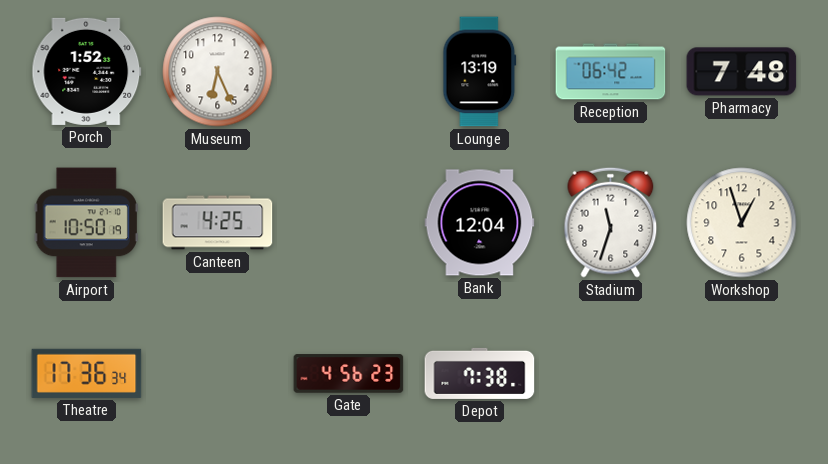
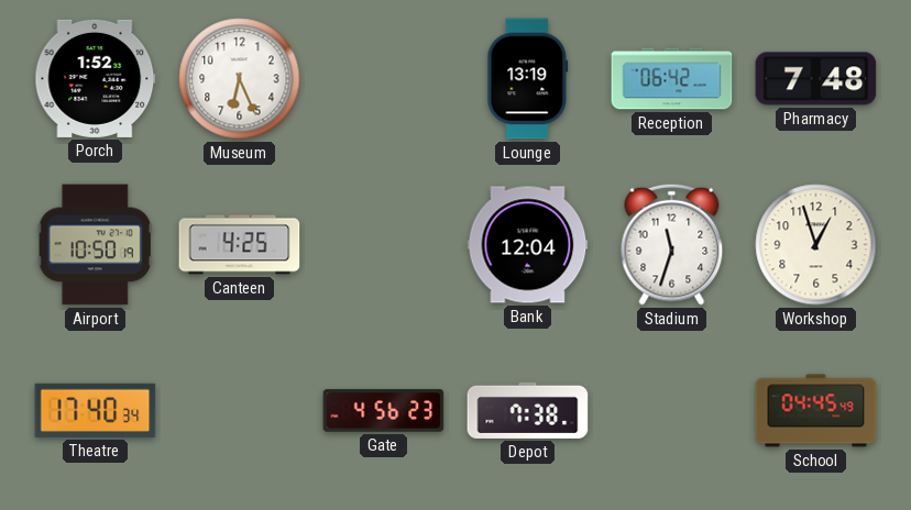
Theatre: 17:36 -> 17:40 (96, 410)
School: none -> 04:45 (816, 411)
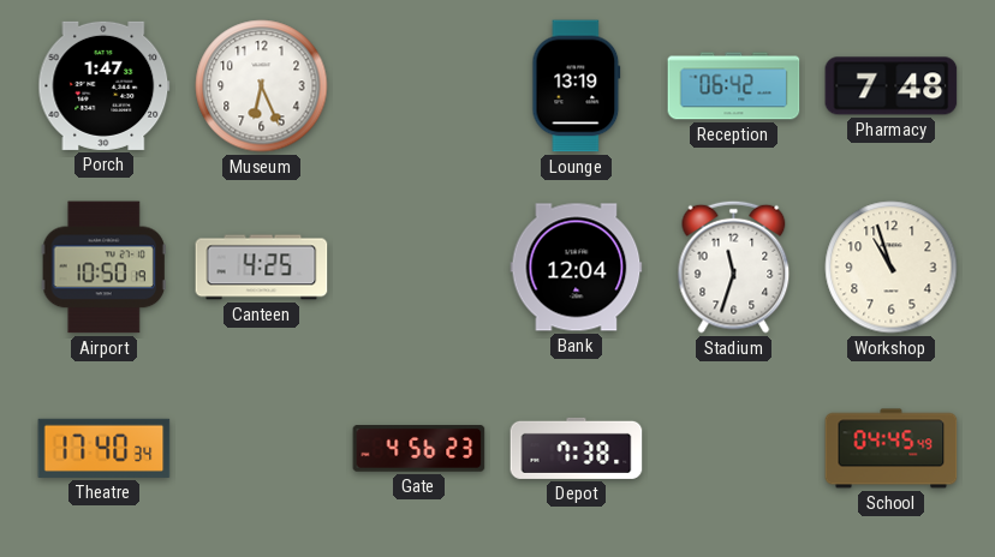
Porch: 1:52 -> 1:47 (105, 85)
Workshop: 12:57 -> 10:57 (892, 268)
